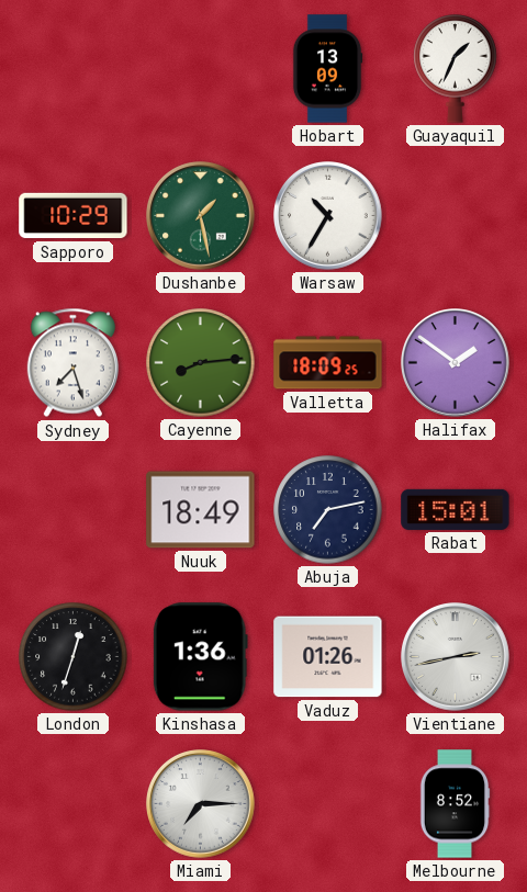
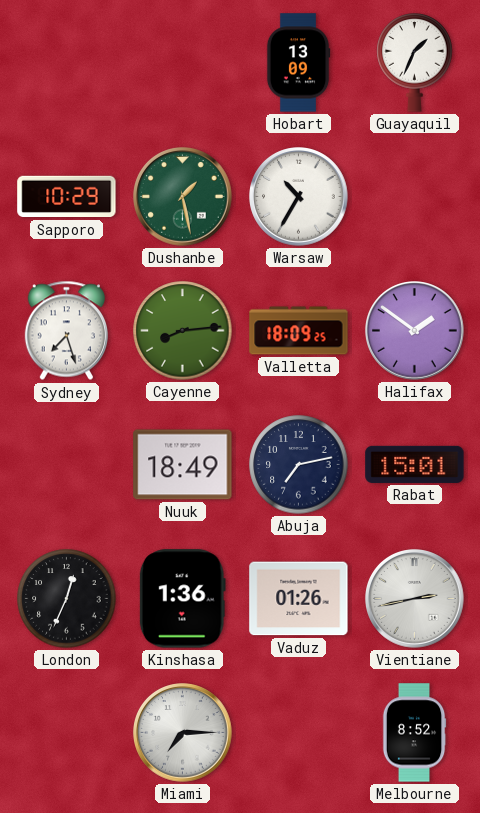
London: 12:33 -> 12:34 (67, 599)
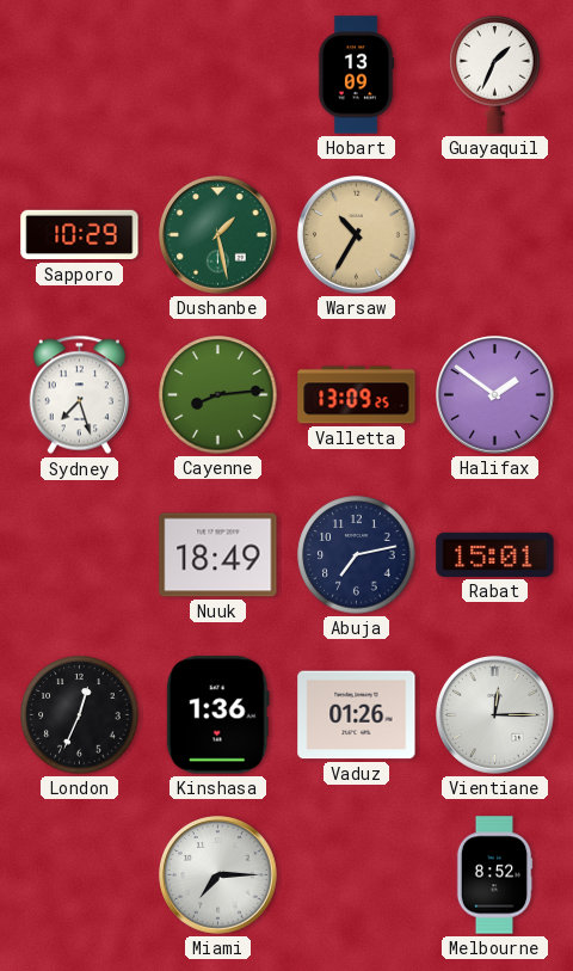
Warsaw dial: white -> champagne (357, 235)
Valletta: 18:09 -> 13:09 (357, 395)
Vientiane: 2:43 -> 12:15 (495, 715)
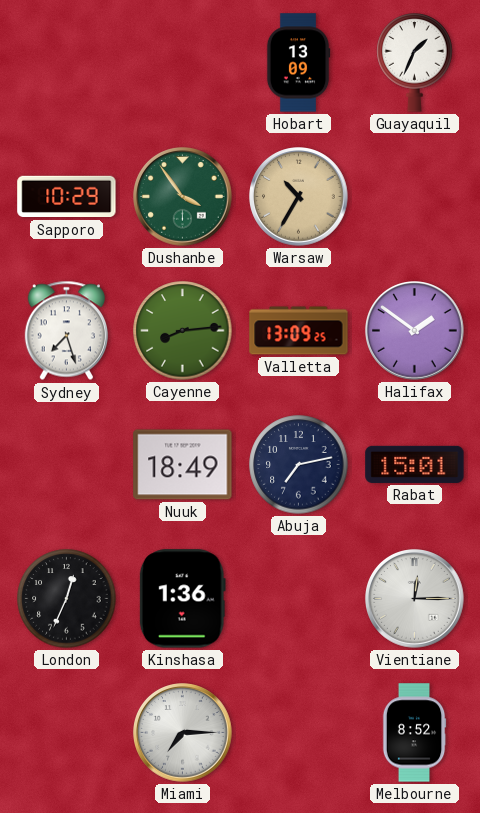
Dushanbe: 1:28 -> 3:54 (183, 197)
Vaduz: 01:26 -> none (357, 715)
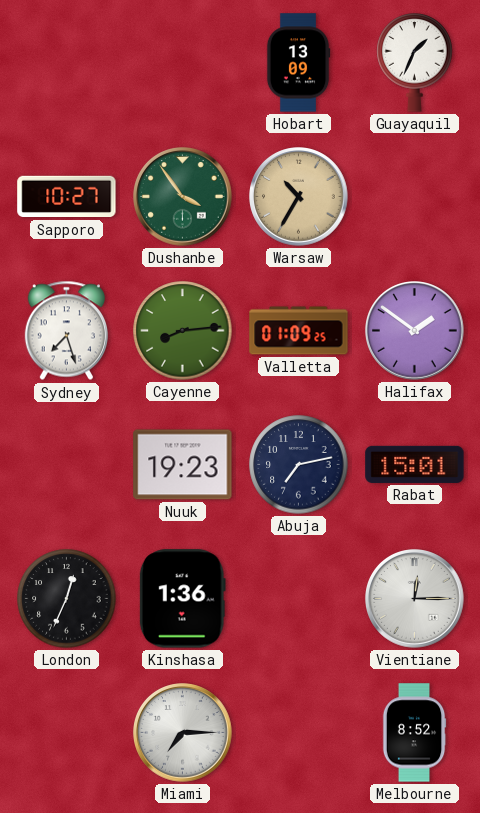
Sapporo: 10:29 -> 10:27 (67, 197)
Valletta: 13:09 -> 01:09 (299, 331)
Nuuk: 18:49 -> 19:23 (183, 465)
